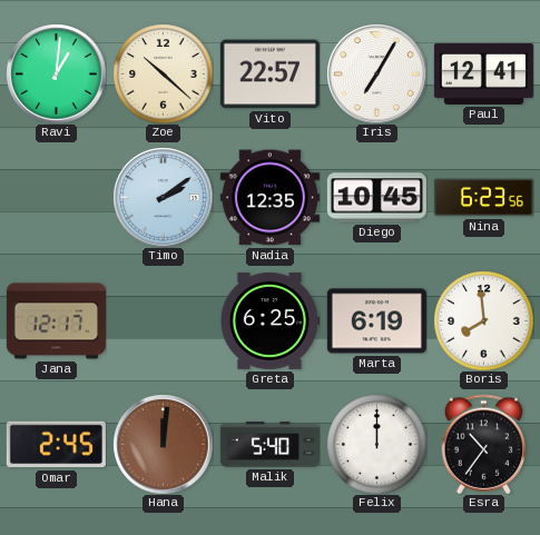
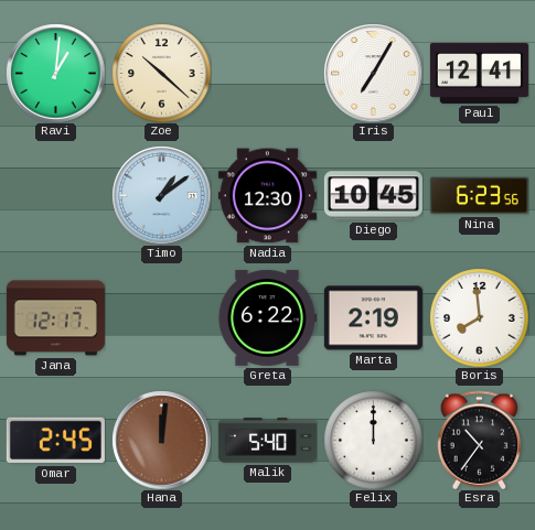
Vito: 22:57 -> none (269, 75)
Timo: 2:09 -> 1:09 (161, 195)
Nadia: 12:35 -> 12:30 (267, 196)
Greta: 6:25 -> 6:22 (267, 317)
Marta: 6:19 -> 2:19 (373, 318)
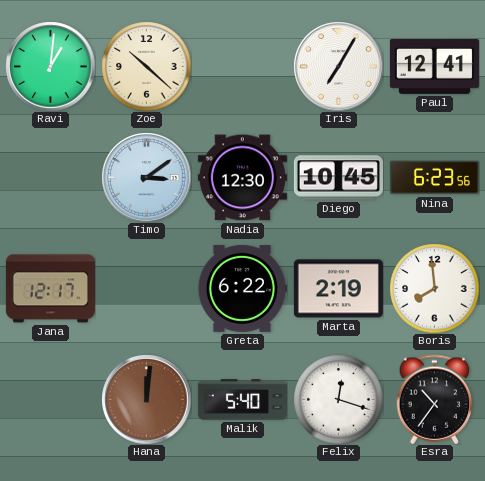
Timo: 1:09 -> 3:09 (146, 177)
Omar: 2:45 -> none (55, 441)
Felix: 12:00 -> 12:18 (338, 399)
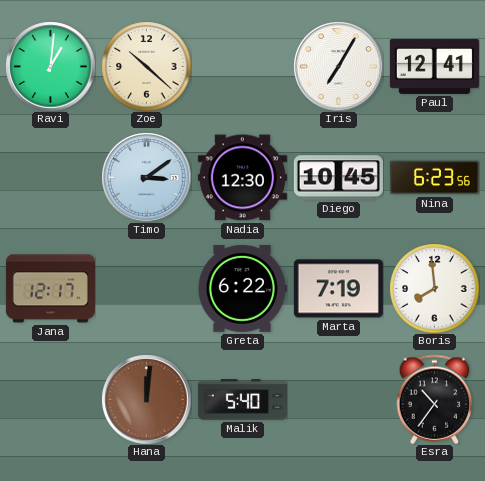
Marta: 2:19 -> 7:19 (338, 289)
Felix: 12:18 -> none (338, 399)
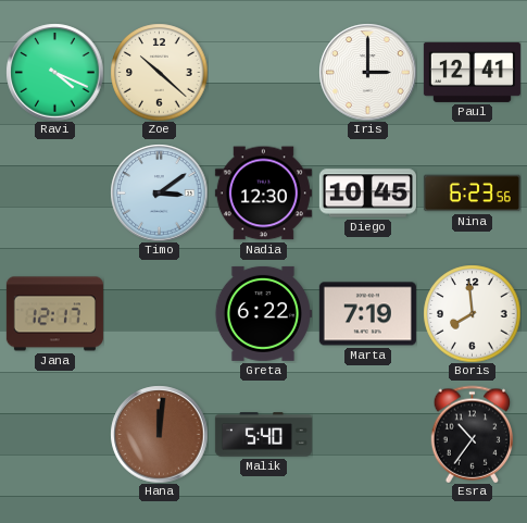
Ravi: 1:01 -> 4:19 (54, 72)
Iris: 7:05 -> 3:00 (367, 72)
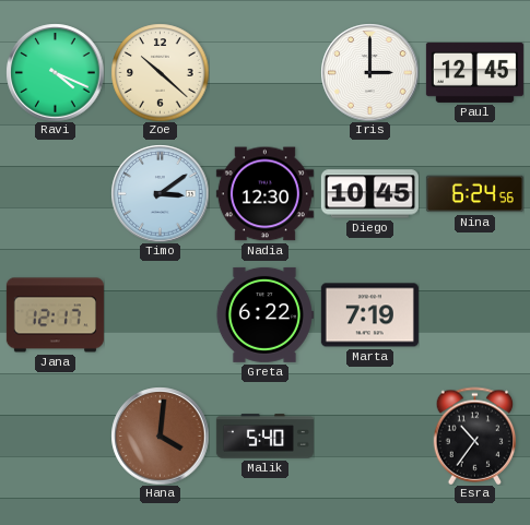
Paul: 12:41 -> 12:45 (474, 72)
Nina: 6:23 -> 6:24 (474, 194)
Boris: 7:59 -> none (472, 313)
Hana: 12:01 -> 4:01 (160, 435)
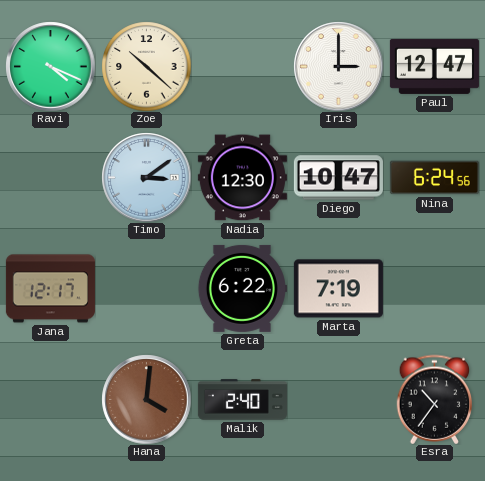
Paul: 12:45 -> 12:47 (434, 66)
Diego: 10:45 -> 10:47 (338, 178)
Malik: 5:40 -> 2:40 (242, 400)
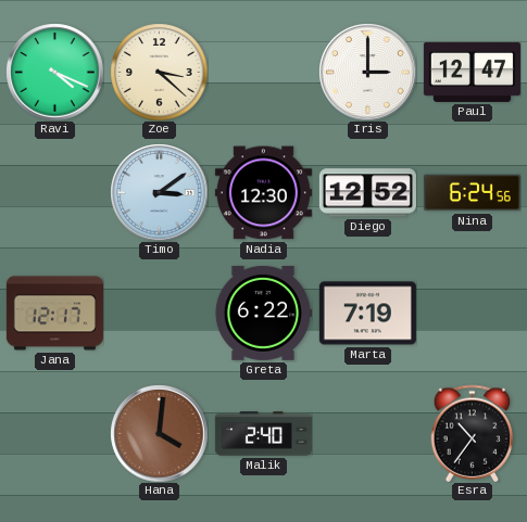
Zoe: 10:22 -> 3:22 (159, 72)
Diego: 10:47 -> 12:52 (367, 193)
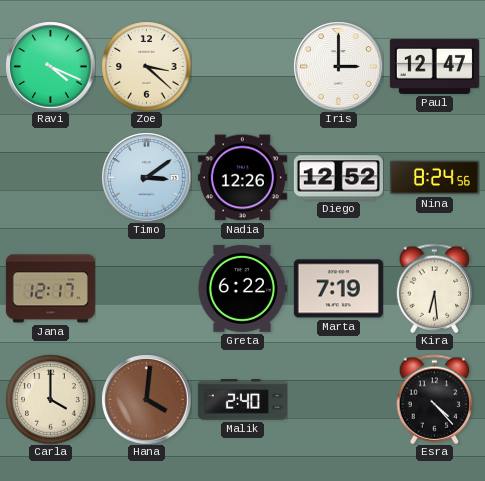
Nadia: 12:30 -> 12:26 (242, 178)
Nina: 6:24 -> 8:24 (434, 178)
Kira: none -> 6:29 (435, 288)
Carla: none -> 4:00 (50, 399)
Esra: 10:36 -> 4:23 (435, 399)
